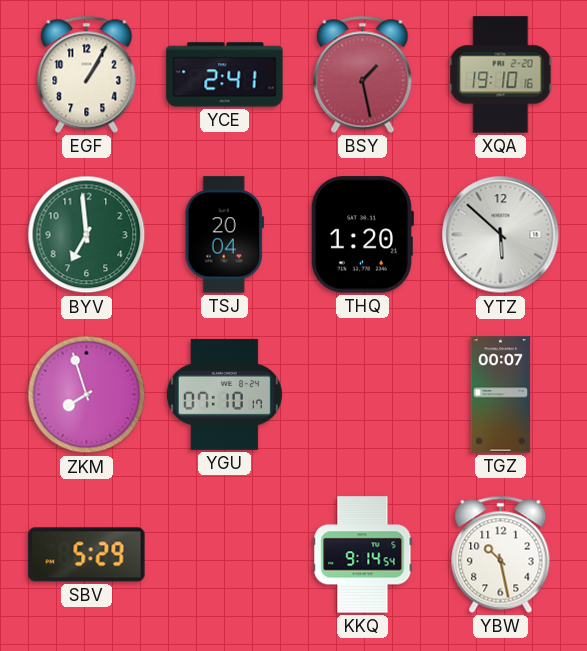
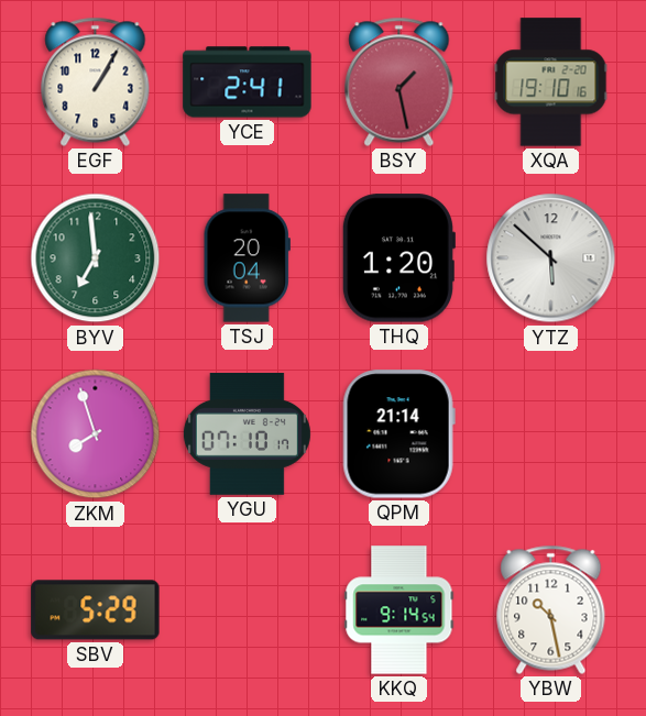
QPM: none -> 21:14 (398, 434)
TGZ: 00:07 -> none (501, 395)
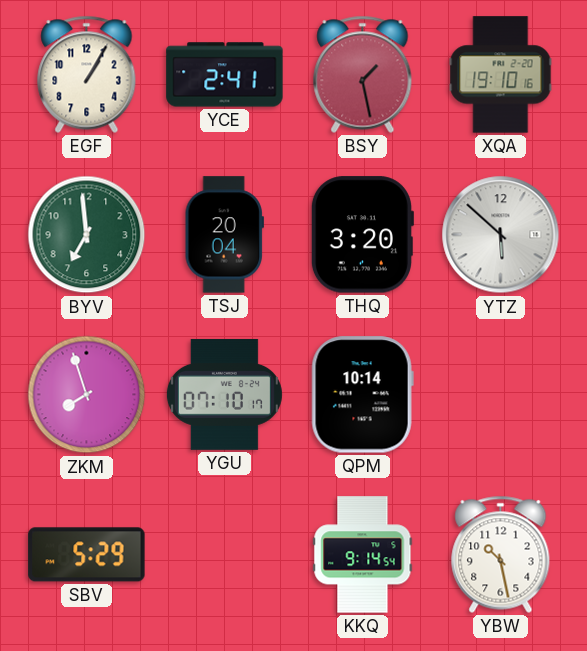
THQ: 1:20 -> 3:20 (362, 235)
QPM: 21:14 -> 10:14 (362, 395)
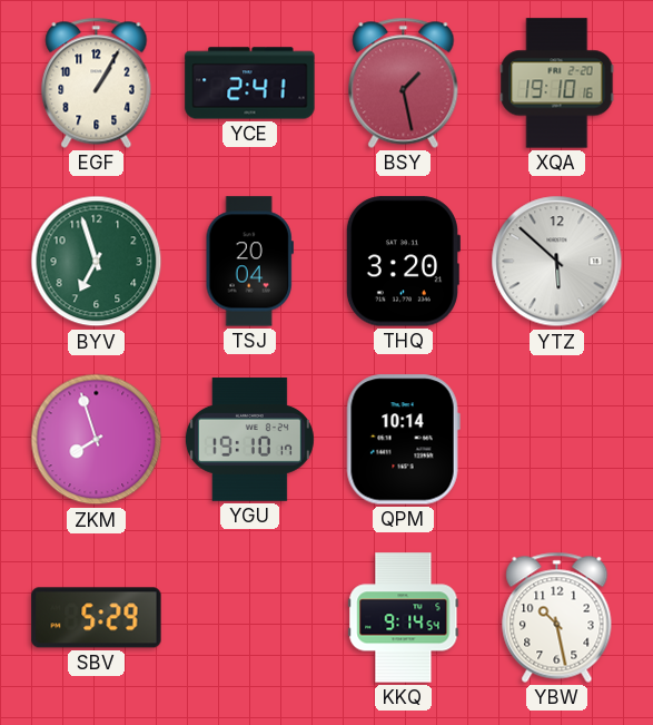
BYV: 6:59 -> 6:57 (97, 262)
YGU: 07:10 -> 19:10 (249, 439)
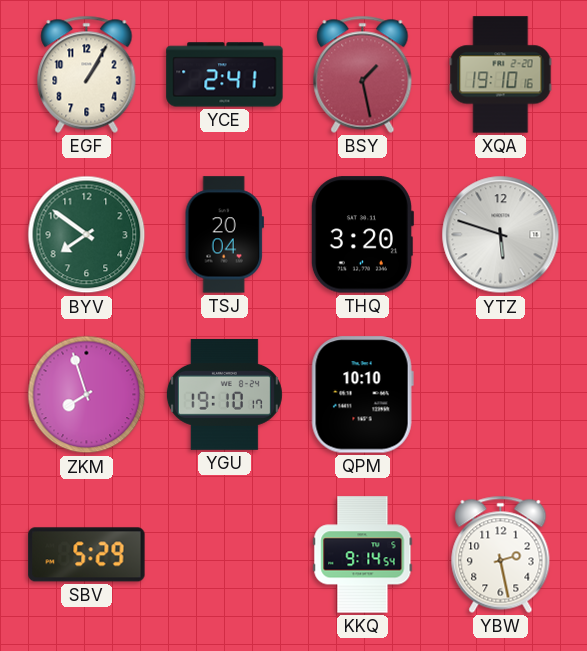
BYV: 6:57 -> 7:51 (87, 235)
YTZ: 5:52 -> 5:48 (501, 235)
QPM: 10:14 -> 10:10 (362, 395)
YBW: 10:28 -> 2:28 (501, 554)
